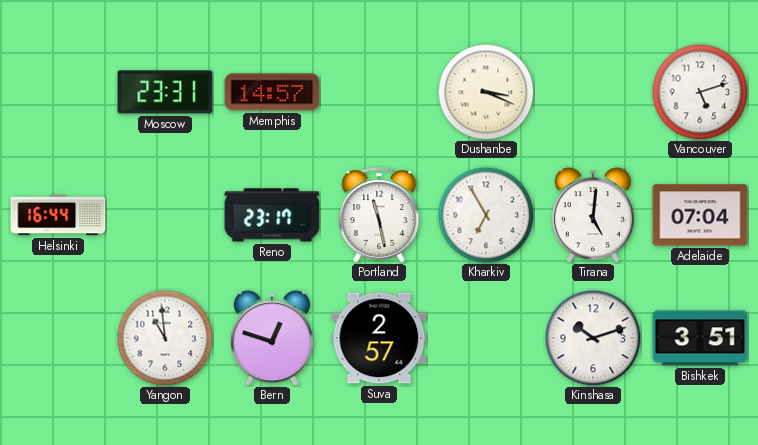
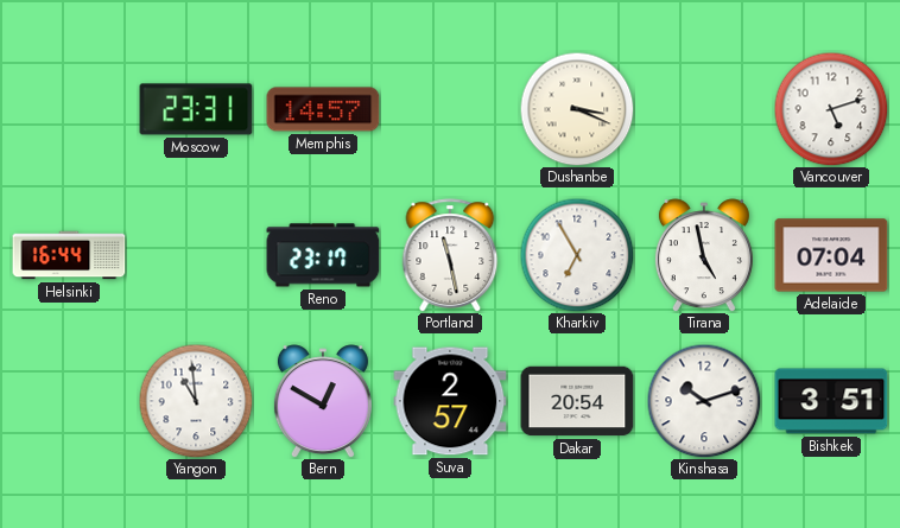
Tirana: 5:01 -> 4:58 (704, 255)
Bern: 12:48 -> 12:50 (323, 401)
Dakar: none -> 20:54 (577, 401)
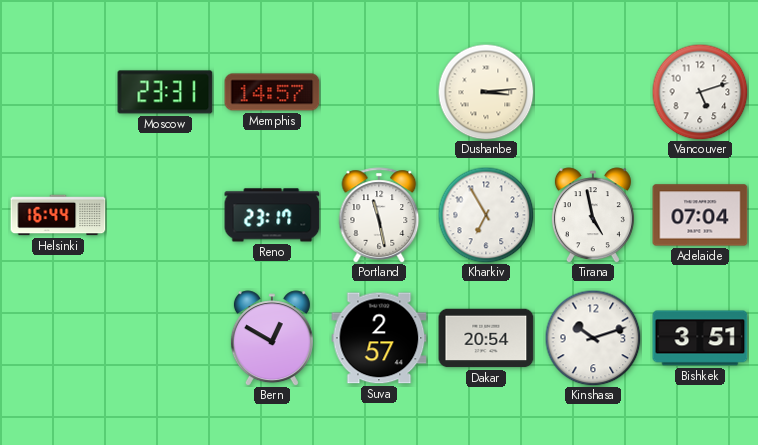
Dushanbe: 3:19 -> 3:14 (486, 92)
Yangon: 10:59 -> none (196, 401)
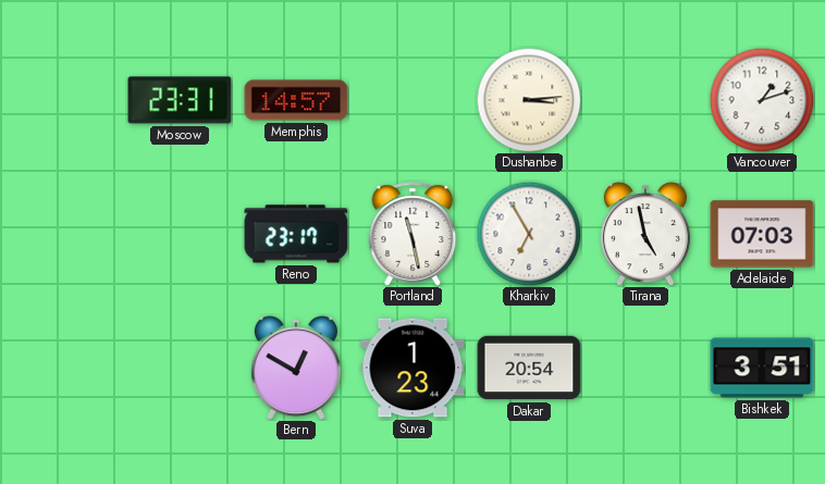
Vancouver: 5:12 -> 1:12 (762, 100)
Helsinki: 16:44 -> none (58, 215)
Adelaide: 07:04 -> 07:03 (762, 234)
Suva: 2:57 -> 1:23 (412, 368)
Kinshasa: 10:12 -> none (593, 338)
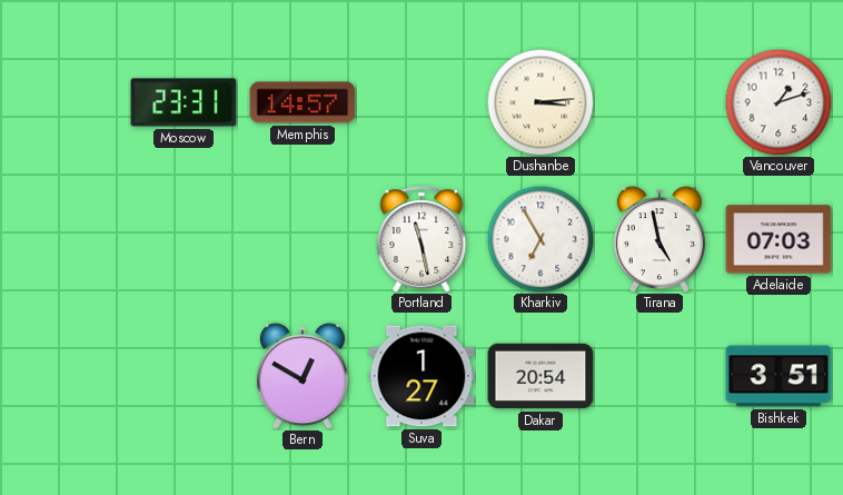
Reno: 23:17 -> none (296, 234)
Suva: 1:23 -> 1:27 (421, 376)
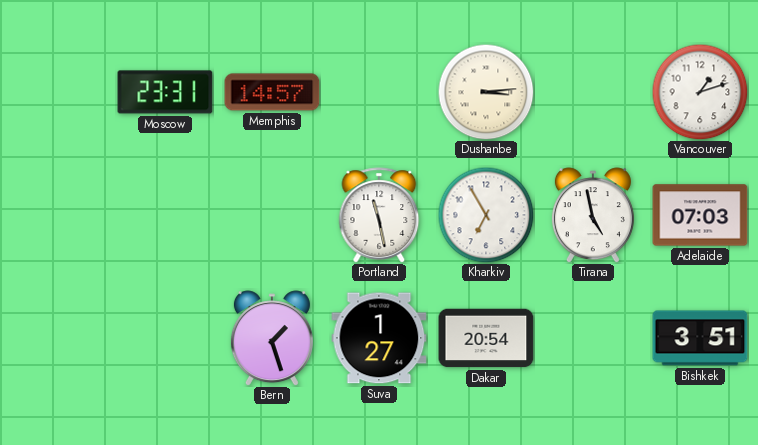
Bern: 12:50 -> 1:27 (272, 338)
